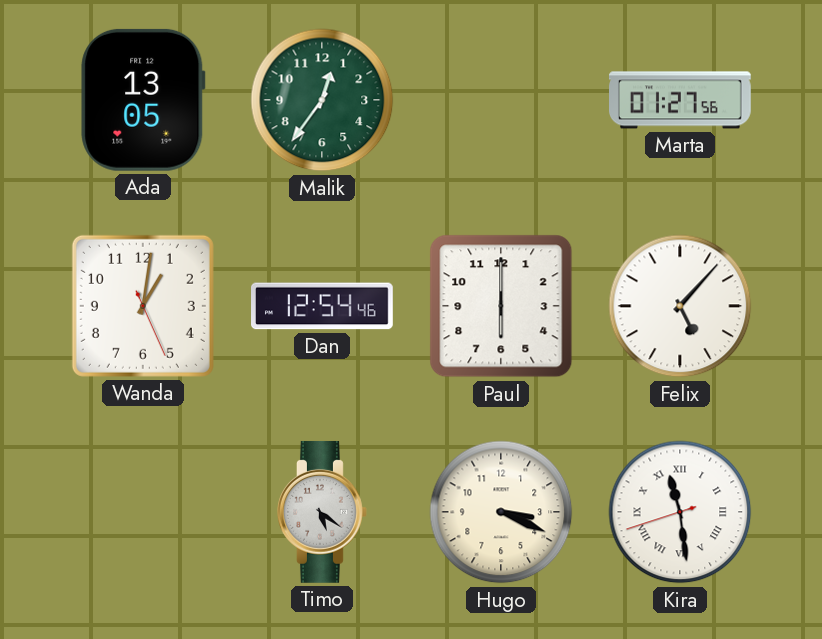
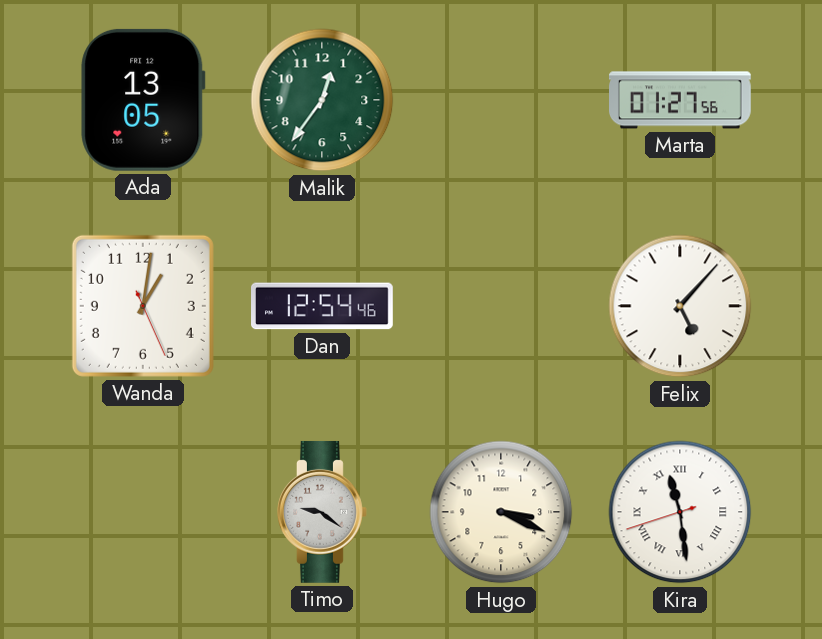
Paul: 6:00 -> none (501, 306)
Timo: 5:21 -> 9:21 (323, 512)
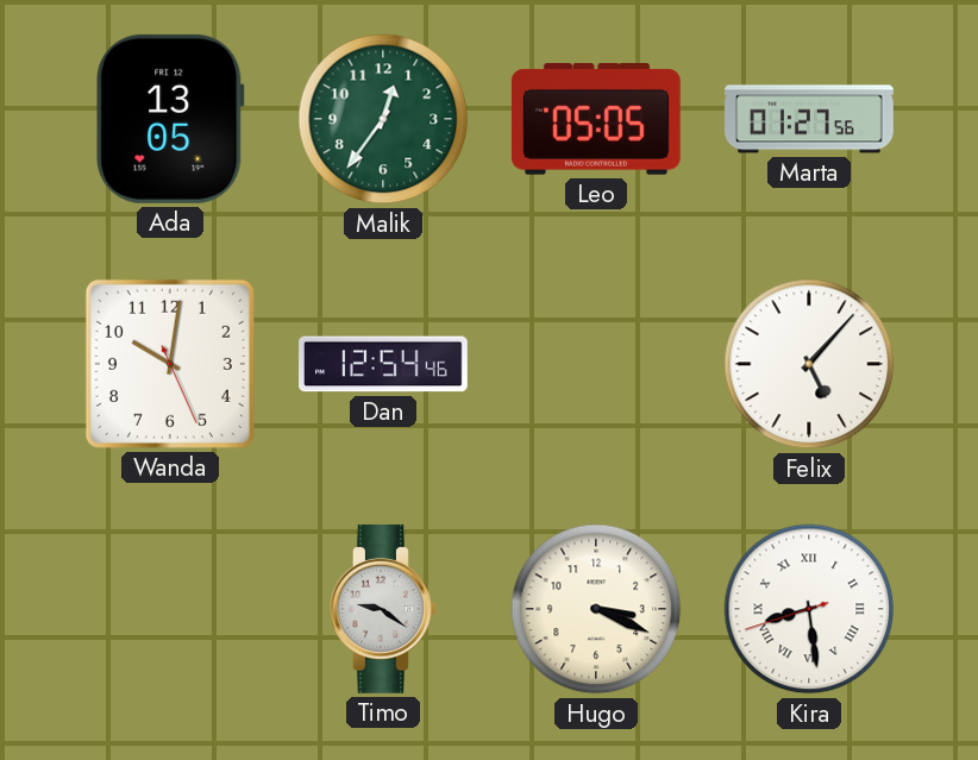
Leo: none -> 05:05 (596, 120)
Wanda: 1:01 -> 10:01 (170, 364)
Kira: 11:28 -> 8:28 (809, 609)
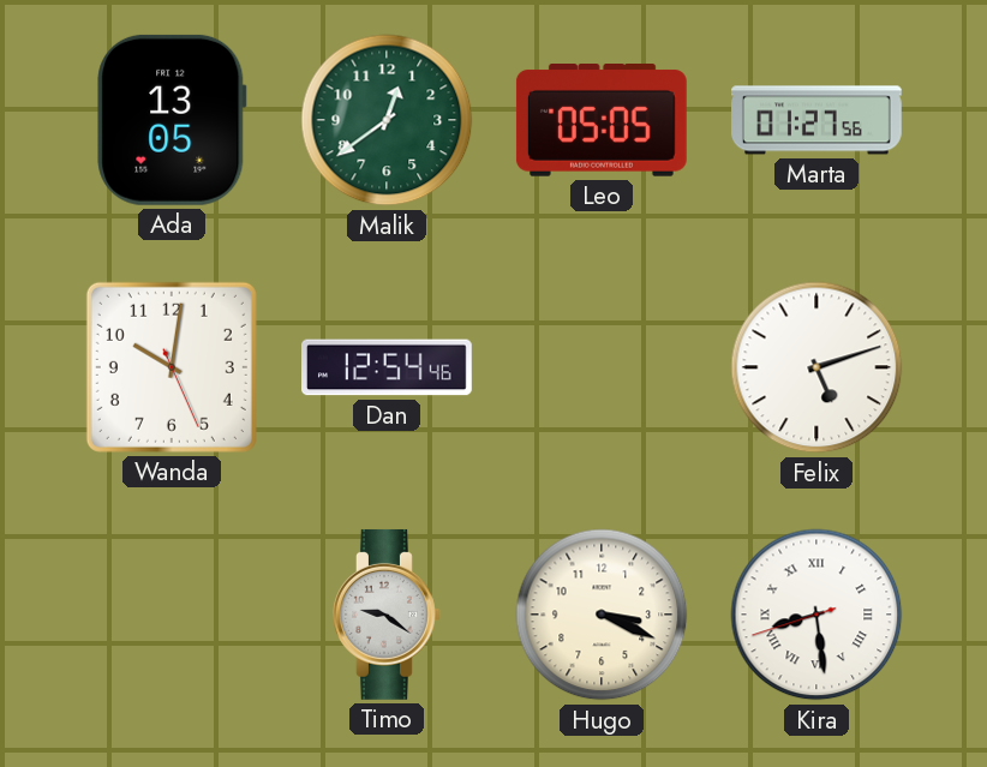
Malik: 12:36 -> 12:39 (387, 120)
Felix: 5:07 -> 5:12 (816, 367)
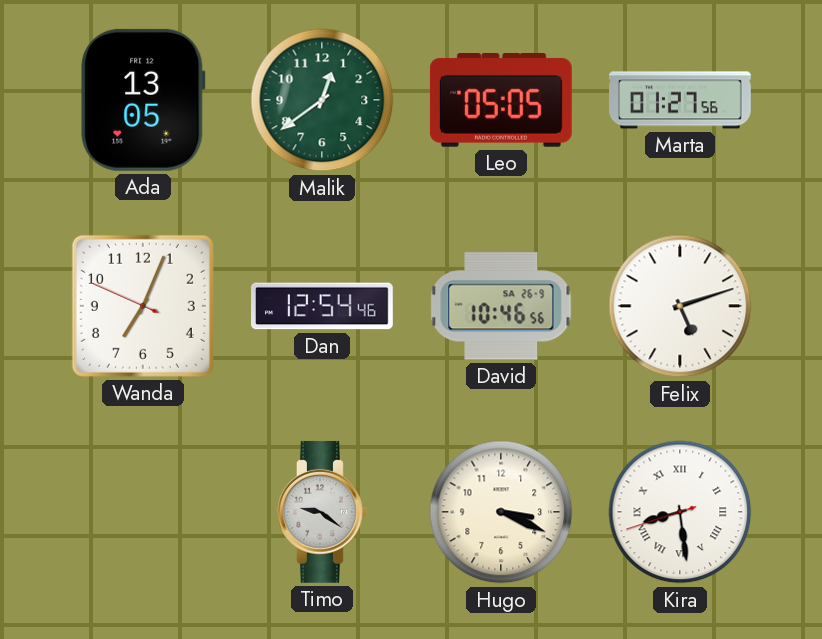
Wanda: 10:01 -> 7:03 (143, 306)
David: none -> 10:46 (501, 306)
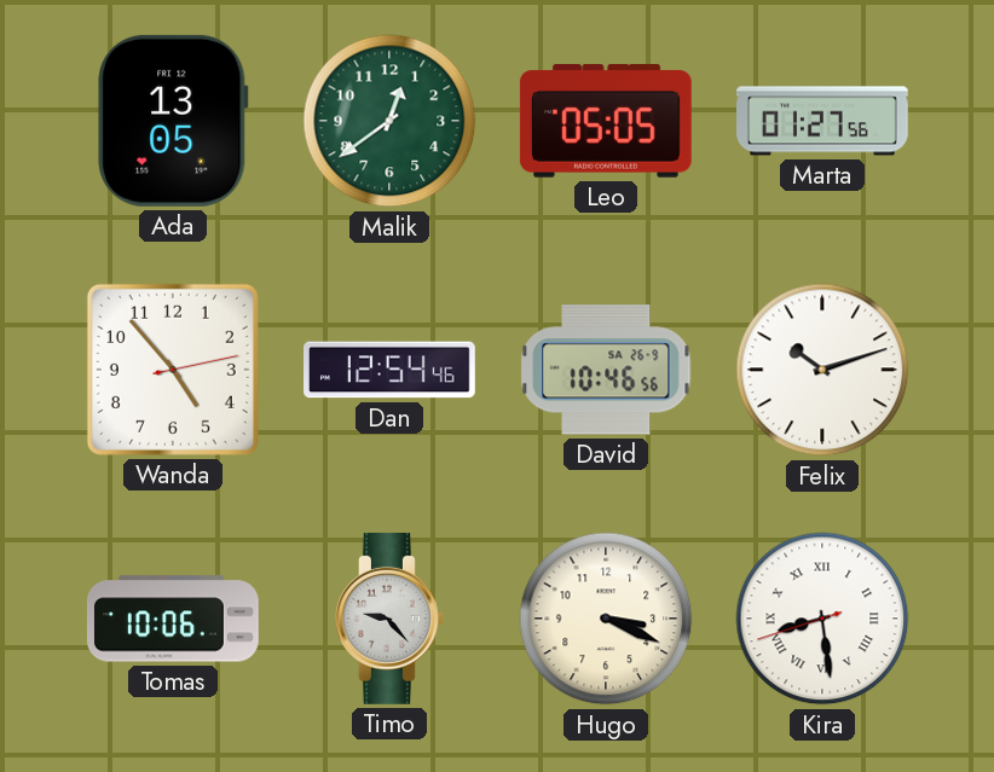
Wanda: 7:03 -> 4:53 (173, 370)
Felix: 5:12 -> 10:12 (822, 370)
Tomas: none -> 10:06 (173, 619)
Timo: 9:21 -> 9:23 (391, 619)
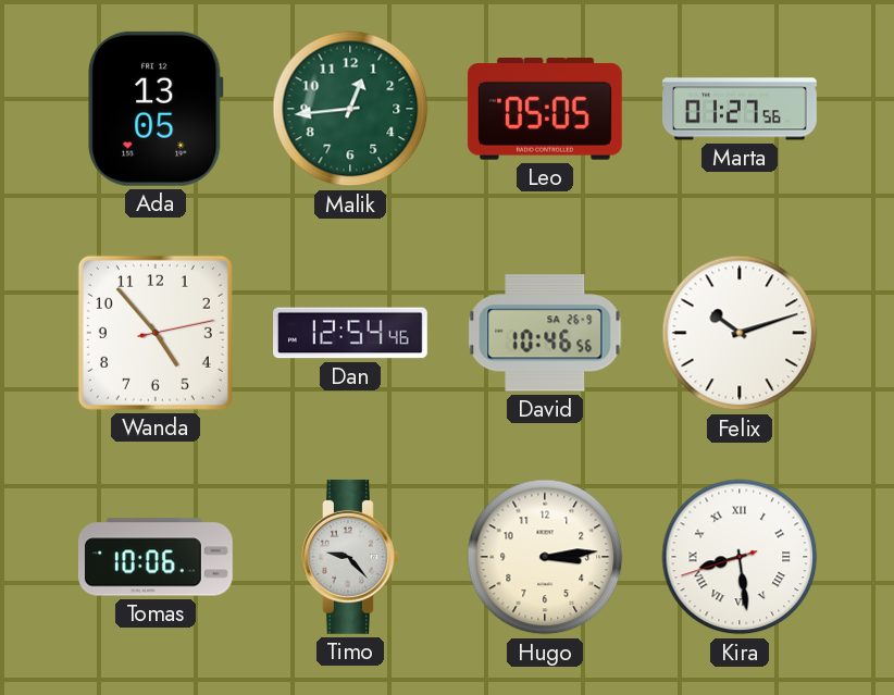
Malik: 12:39 -> 12:44 (350, 109)
Hugo: 3:19 -> 3:14 (545, 557)
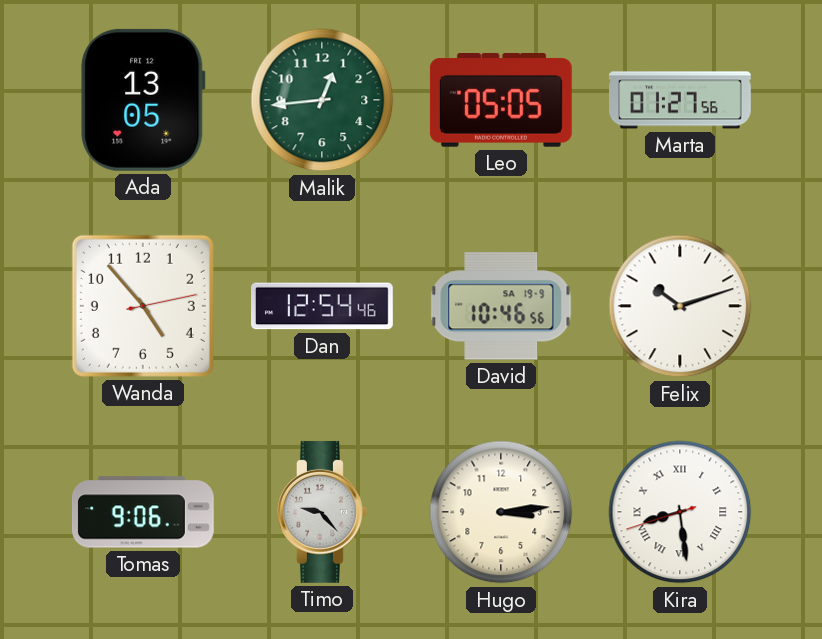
David date: SA 26-9 -> SA 19-9 (501, 306)
Tomas: 10:06 -> 9:06 (143, 512)
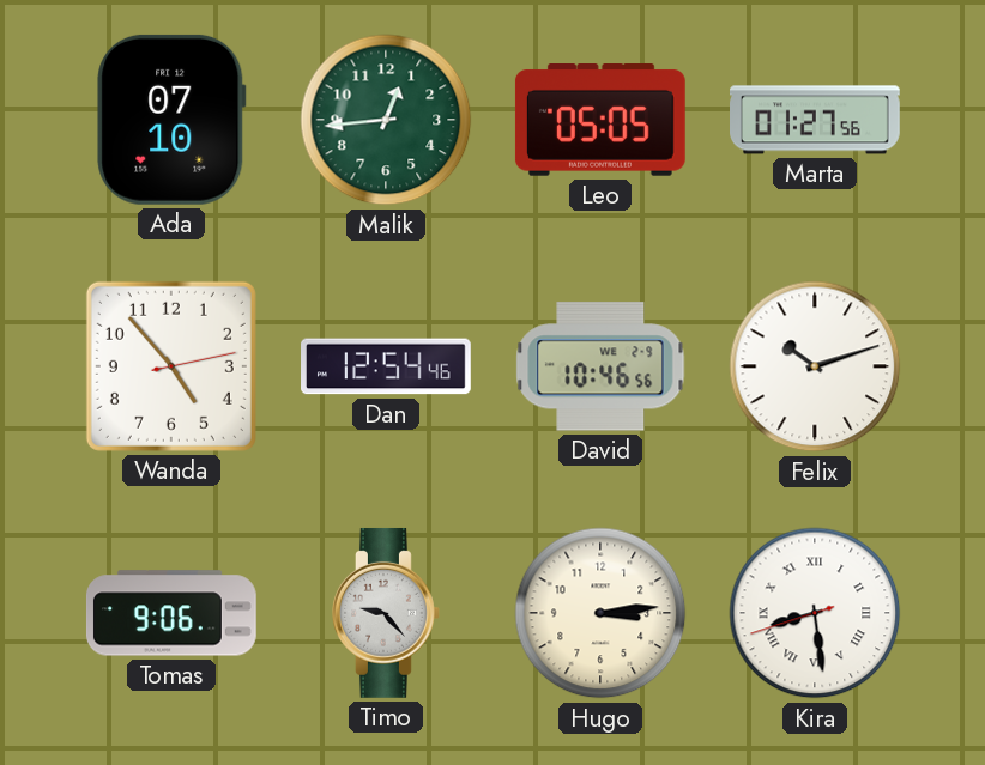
Ada: 13:05 -> 07:10 (171, 120)
David date: SA 19-9 -> WE 2-9 (600, 366)
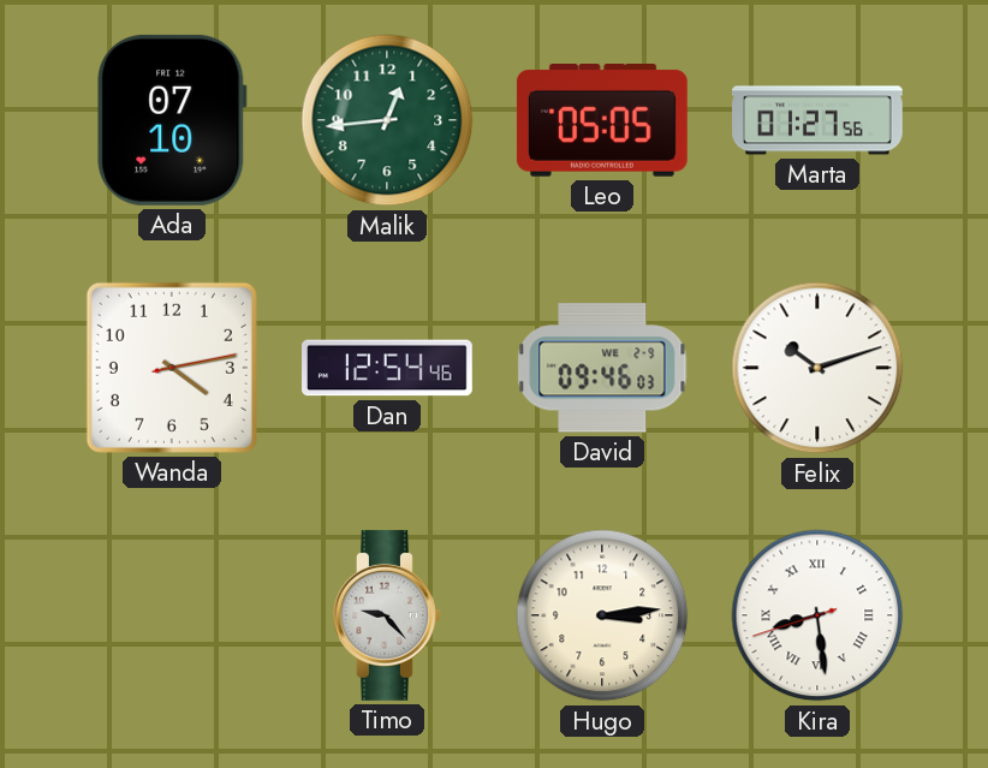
Wanda: 4:53 -> 4:13 (172, 368)
David: 10:46 -> 09:46 (602, 368)
Tomas: 9:06 -> none (171, 613)
